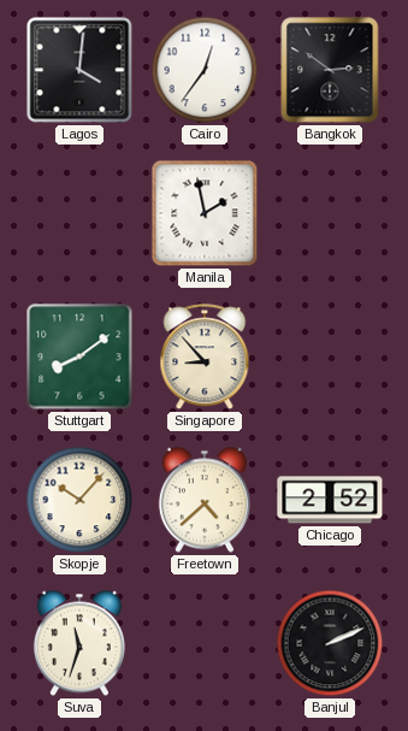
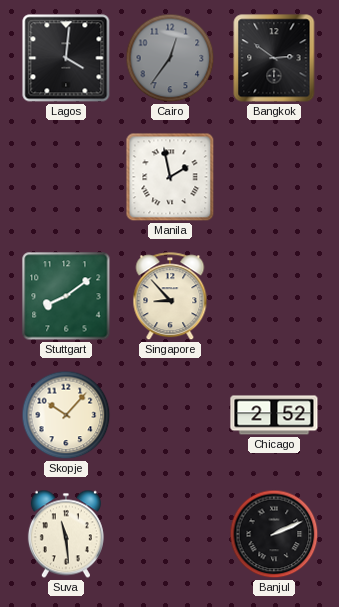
Cairo dial: white -> grey (170, 58)
Freetown: 4:38 -> none (205, 500)
Suva: 11:33 -> 11:29 (66, 534)
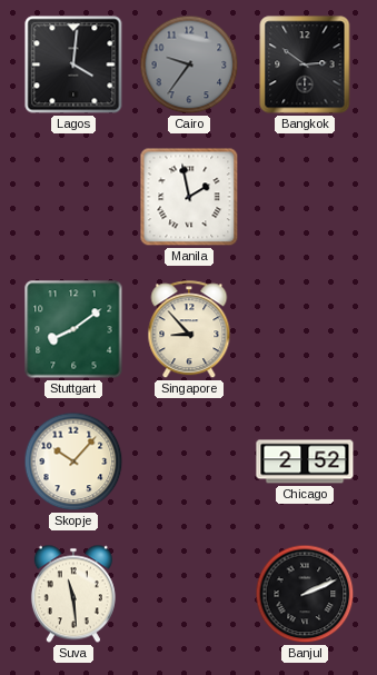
Cairo: 12:36 -> 9:36 (189, 64)
